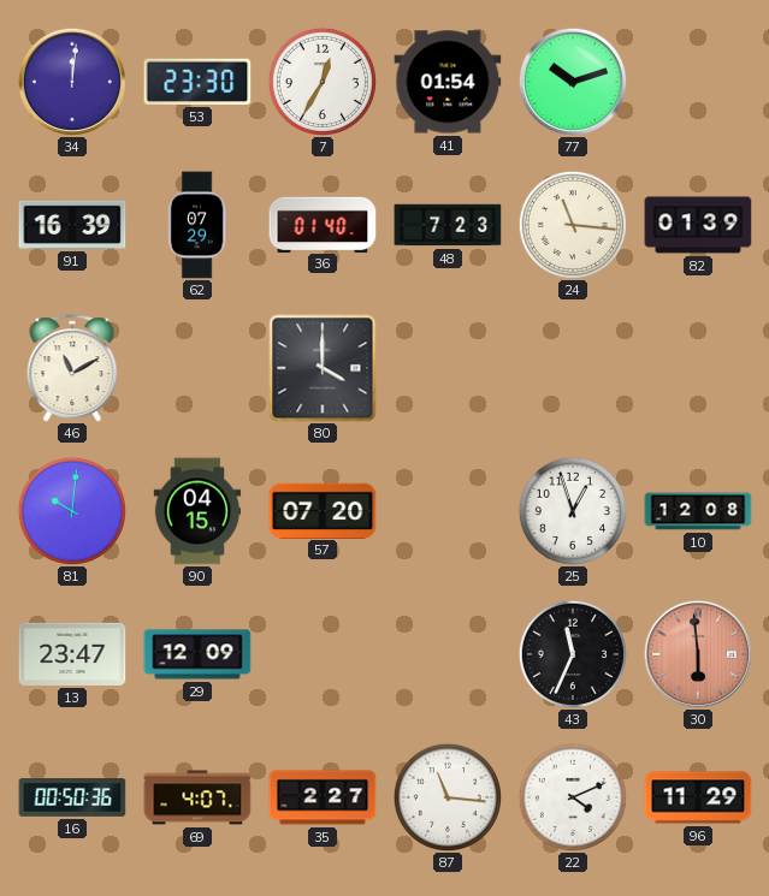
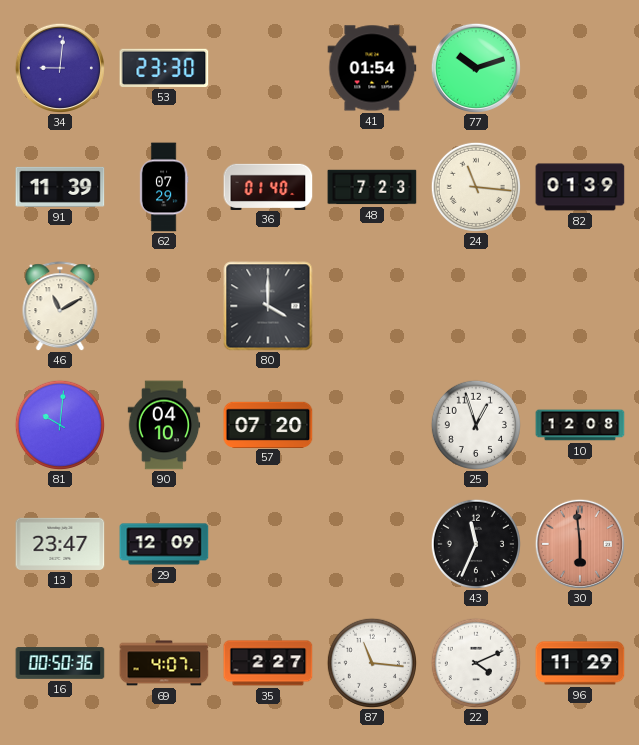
34: 12:01 -> 9:01 (60, 68)
7: 12:35 -> none (323, 82)
91: 16:39 -> 11:39 (60, 187)
90: 04:15 -> 04:10 (164, 425)
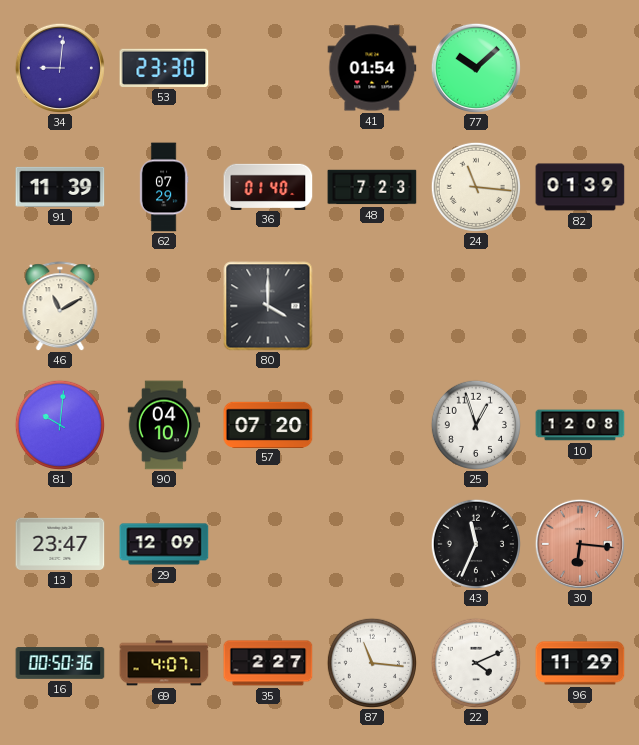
77: 10:12 -> 10:08 (476, 68)
30: 5:59 -> 6:16 (580, 544)
